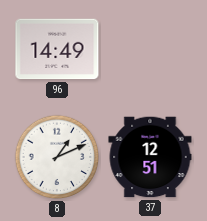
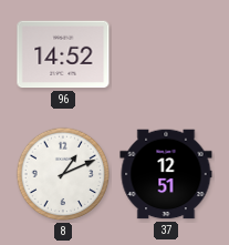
96: 14:49 -> 14:52 (63, 54)
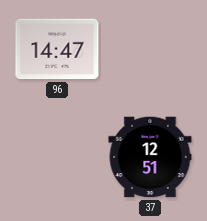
96: 14:52 -> 14:47 (57, 49)
8: 1:11 -> none (63, 174)
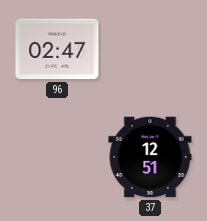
96: 14:47 -> 02:47 (57, 49)
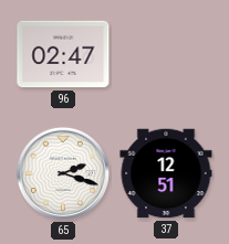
65: none -> 2:18 (63, 173)
